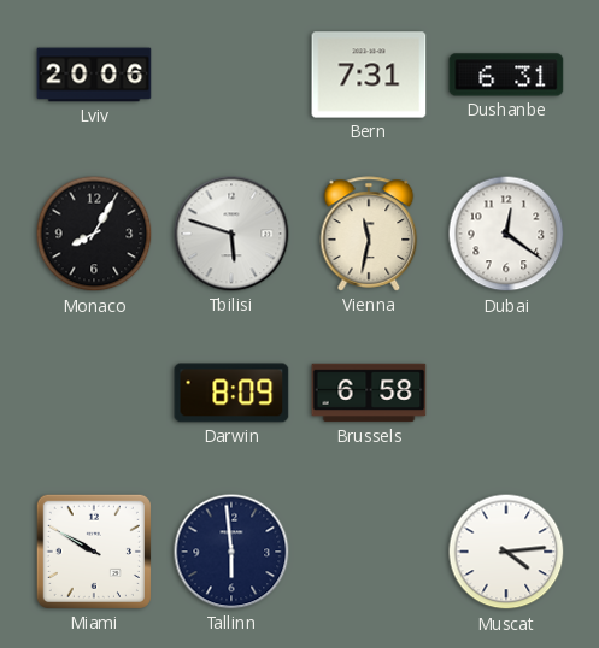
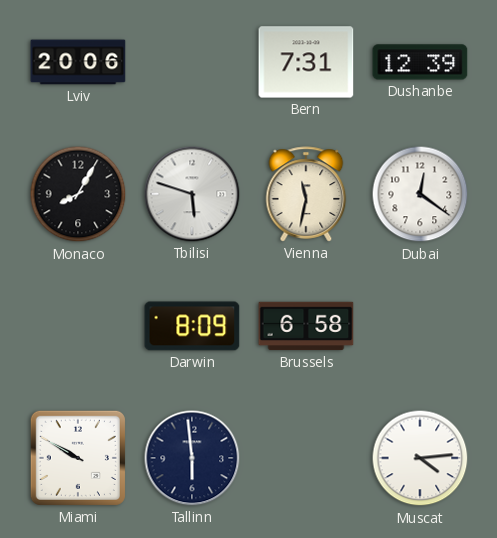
Dushanbe: 6:31 -> 12:39 (420, 62)
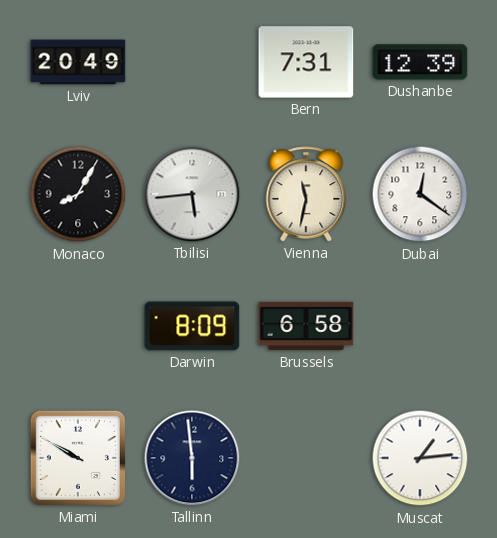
Lviv: 20:06 -> 20:49 (78, 62)
Tbilisi: 5:48 -> 5:44 (192, 194)
Muscat: 4:14 -> 1:14 (420, 458)
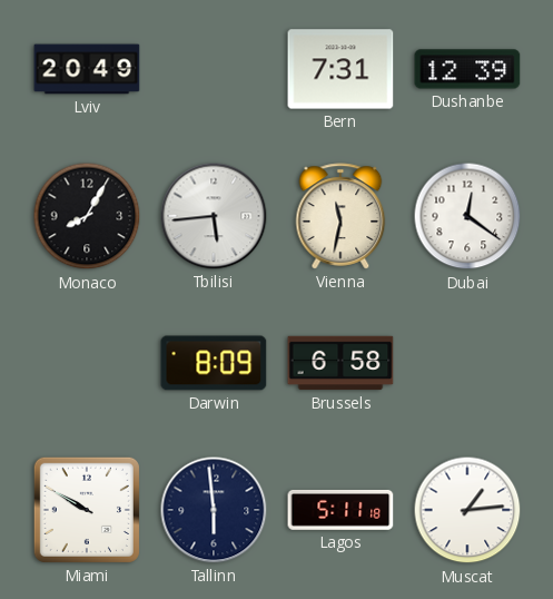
Lagos: none -> 5:11 (340, 510)
